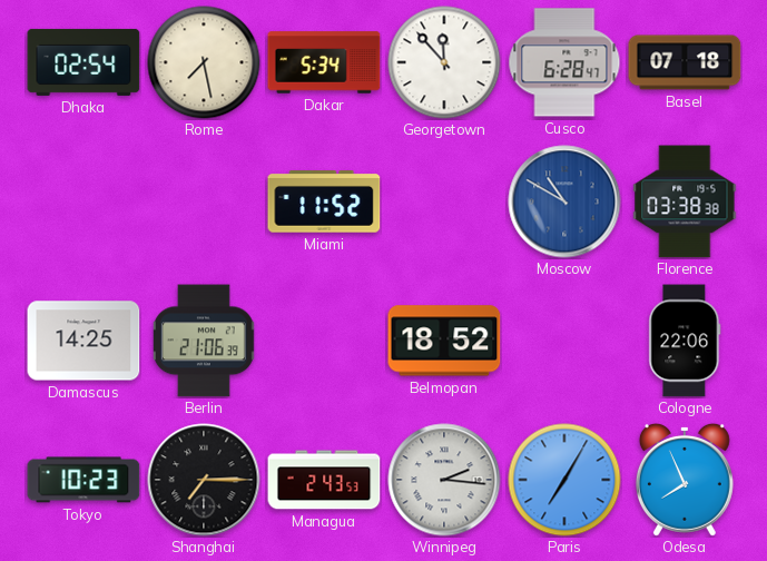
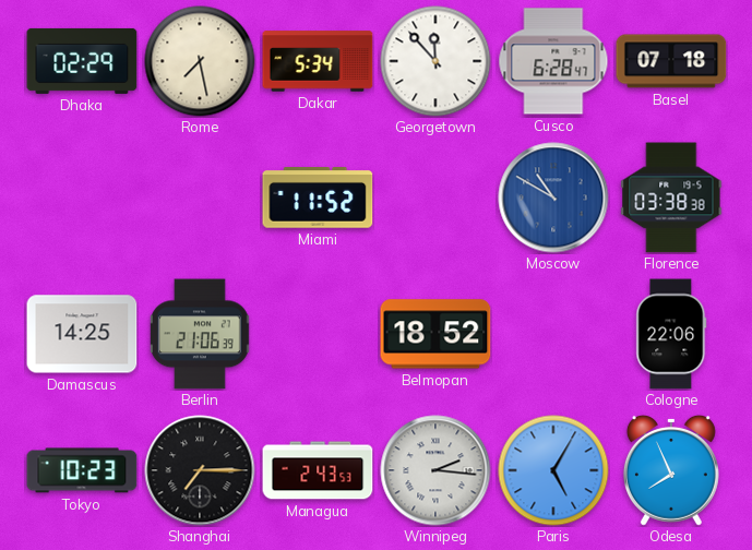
Dhaka: 02:54 -> 02:29 (82, 61)
Paris: 7:05 -> 5:05 (553, 470)
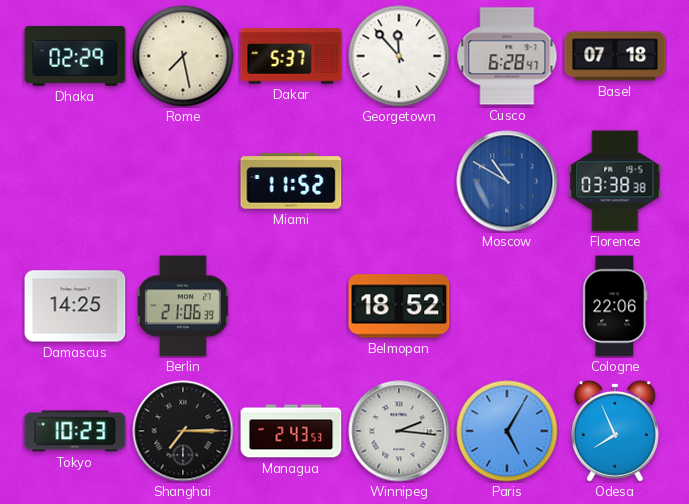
Dakar: 5:34 -> 5:37 (291, 56)
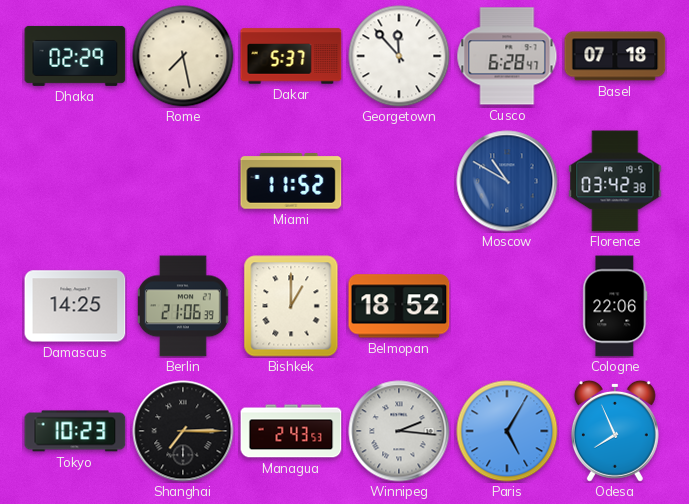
Florence: 03:38 -> 03:42 (615, 181)
Bishkek: none -> 1:00 (291, 306)
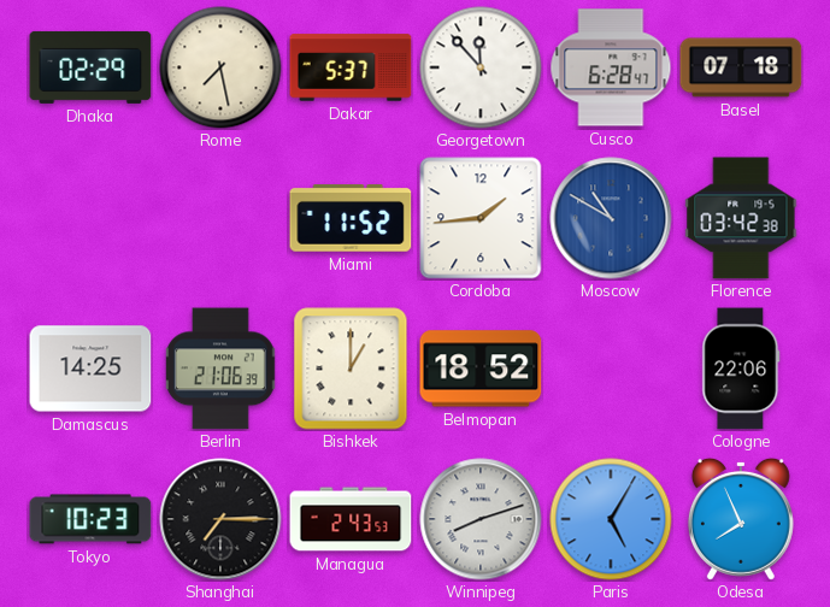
Cordoba: none -> 1:44 (481, 218)
Winnipeg: 2:16 -> 8:12 (481, 519)
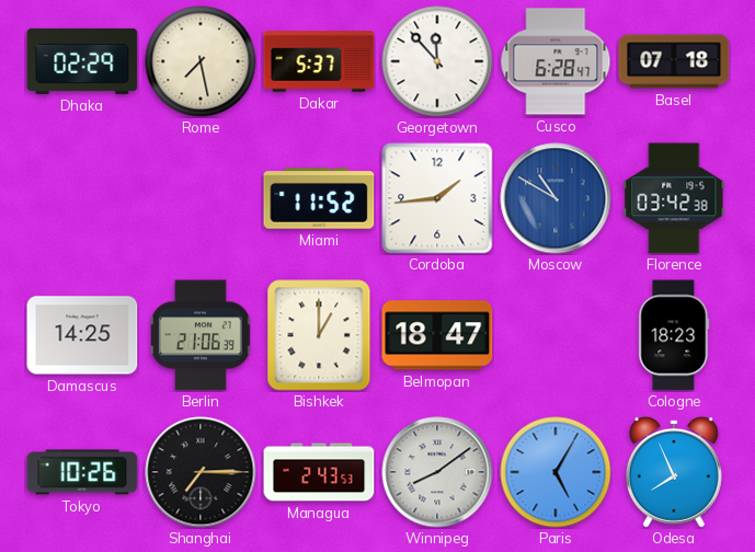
Belmopan: 18:52 -> 18:47 (437, 335)
Cologne: 22:06 -> 18:23 (674, 335)
Tokyo: 10:23 -> 10:26 (82, 472)
Winnipeg: 8:12 -> 8:09 (437, 472)
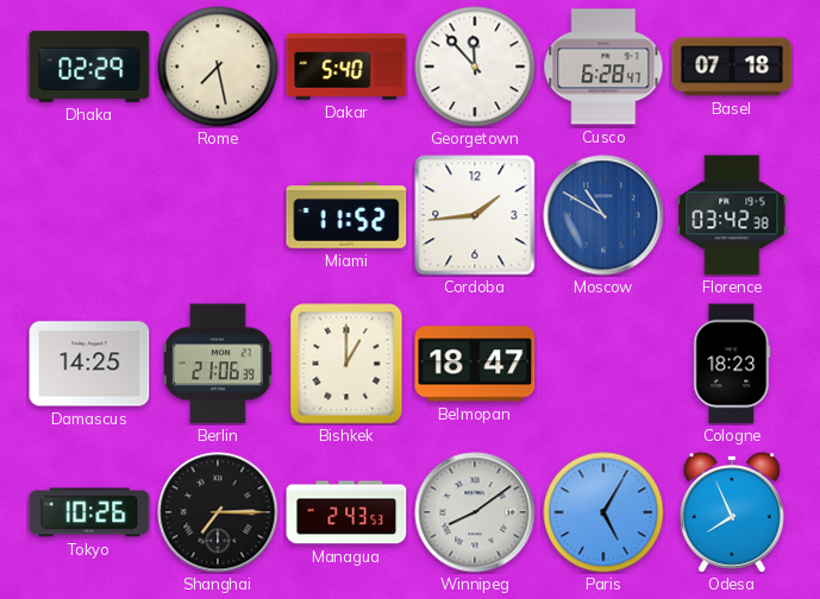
Dakar: 5:37 -> 5:40 (346, 67)
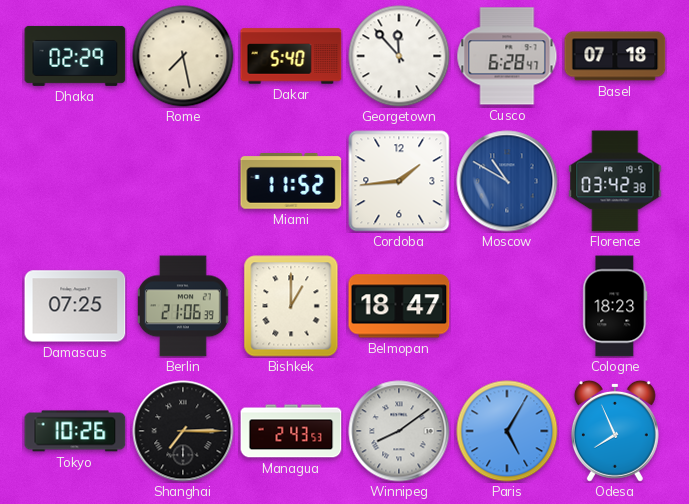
Damascus: 14:25 -> 07:25 (75, 306)
